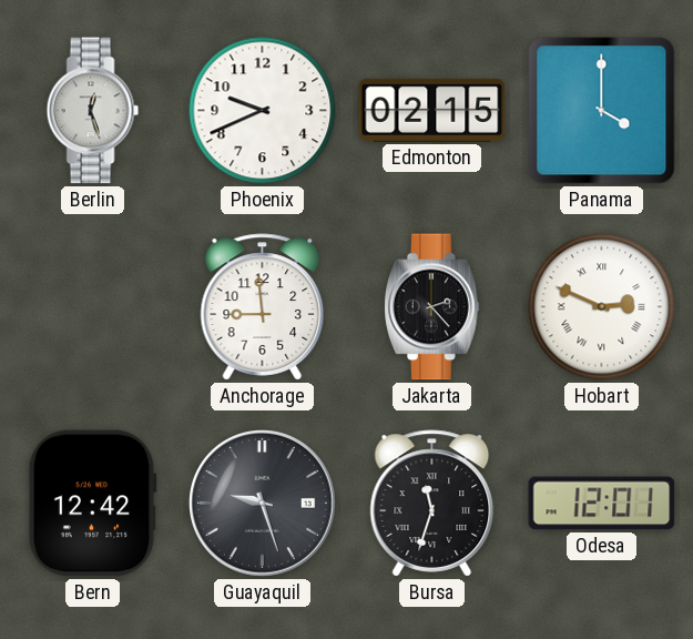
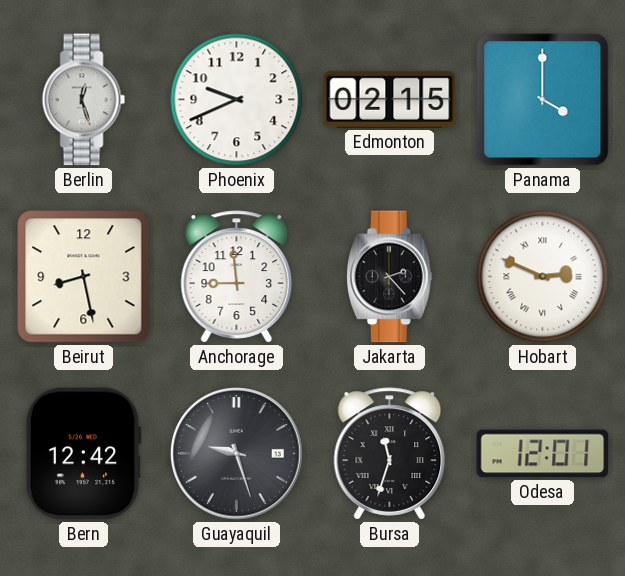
Beirut: none -> 8:28 (84, 277)
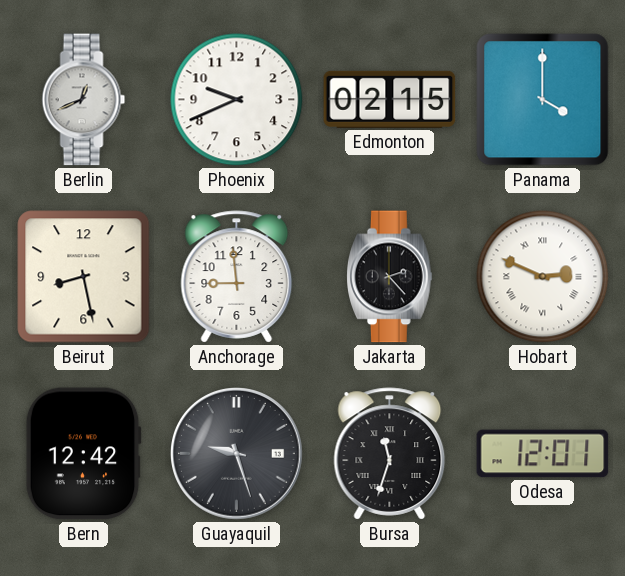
Berlin: 12:27 -> 12:41 (84, 100)
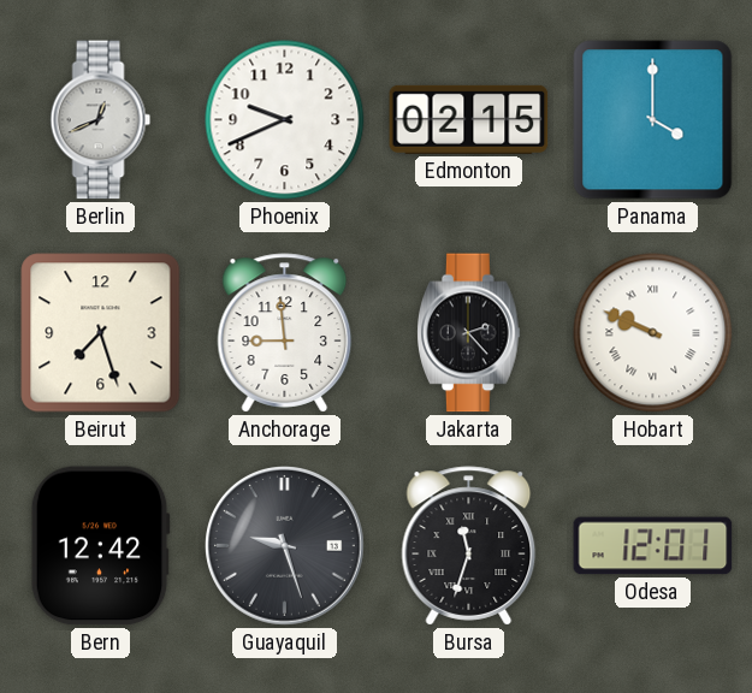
Beirut: 8:28 -> 7:27 (101, 333)
Hobart: 2:49 -> 9:49 (653, 333)
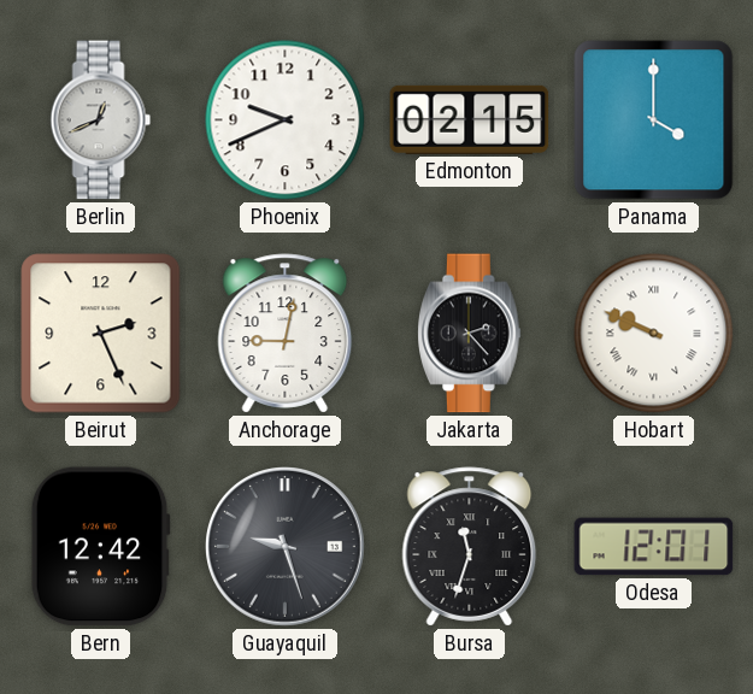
Beirut: 7:27 -> 2:26 (101, 334)
Anchorage: 8:59 -> 9:02 (286, 334)
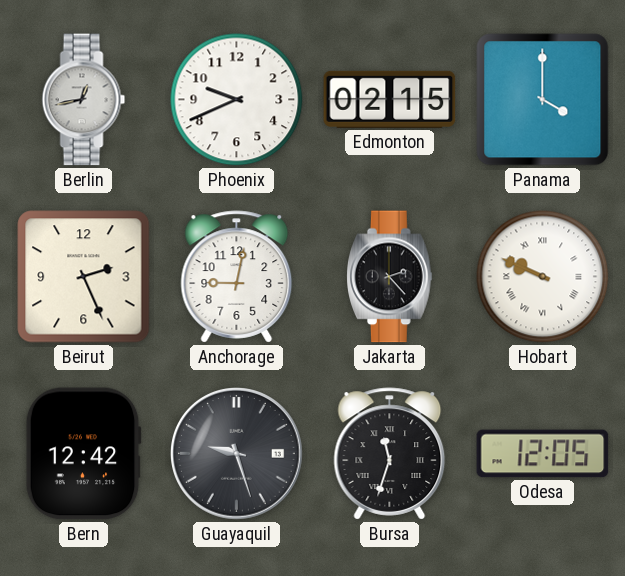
Berlin: 12:41 -> 12:43 (84, 100)
Odesa: 12:01 -> 12:05 (543, 454)
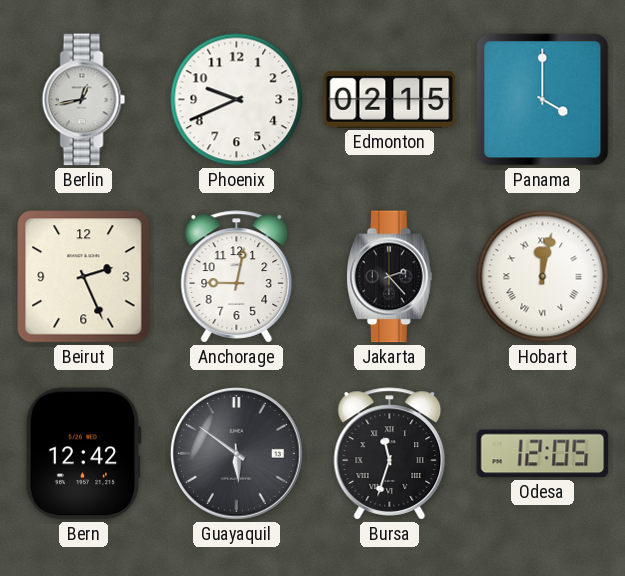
Hobart: 9:49 -> 12:02 (543, 277)
Guayaquil: 9:27 -> 5:51 (237, 454)
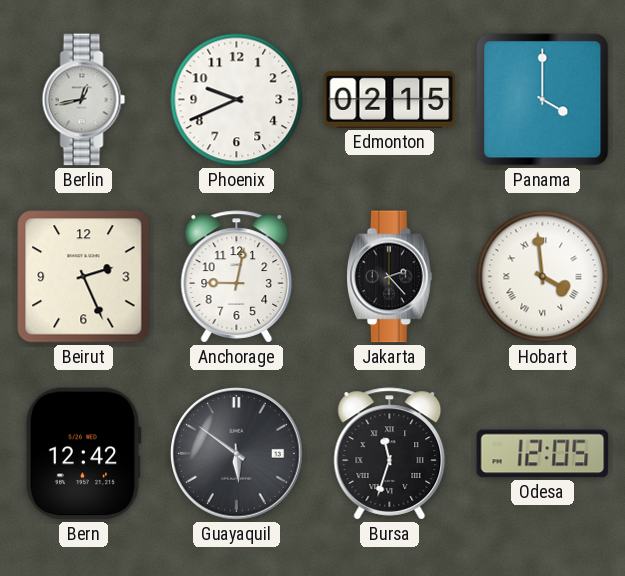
Hobart: 12:02 -> 3:59 (543, 277)
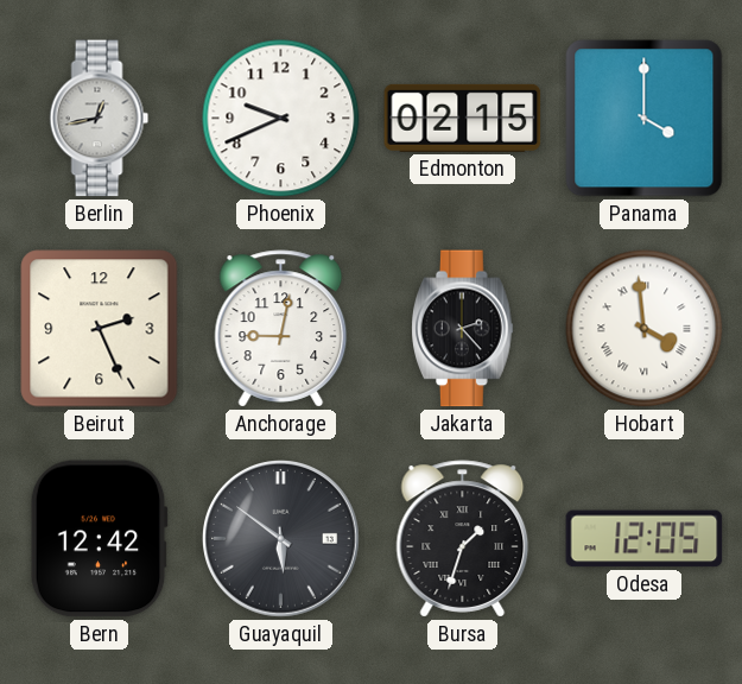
Bursa: 11:33 -> 1:33 (463, 539)
